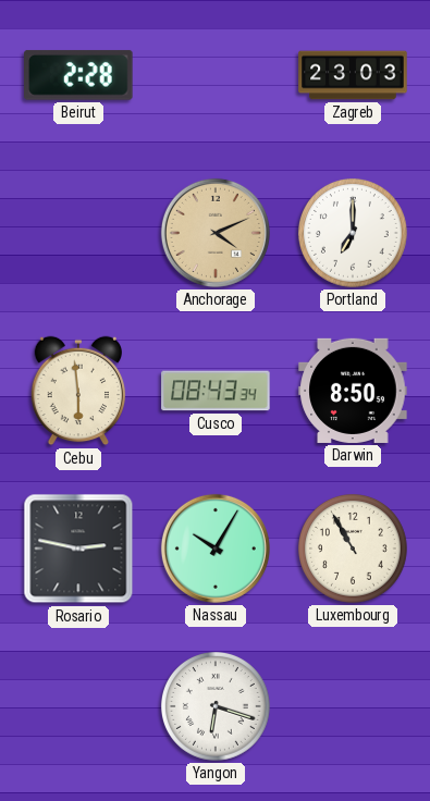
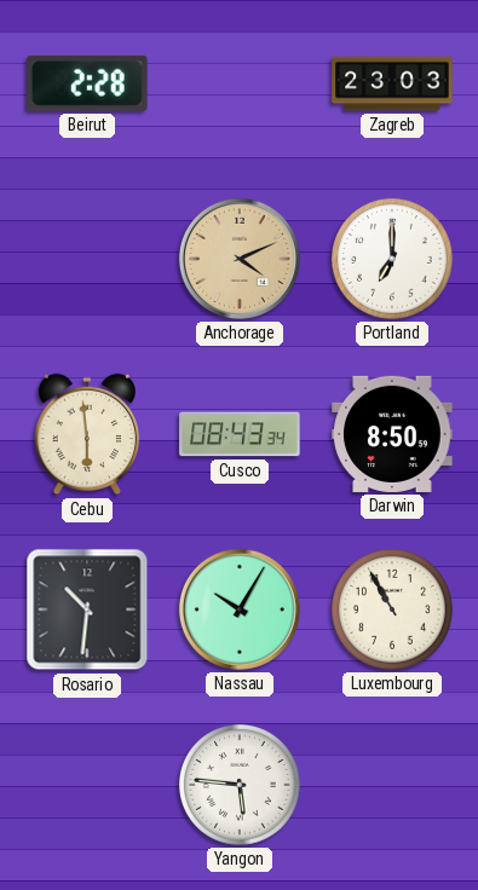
Rosario: 2:47 -> 10:31 (87, 609)
Yangon: 6:18 -> 5:46 (240, 785)
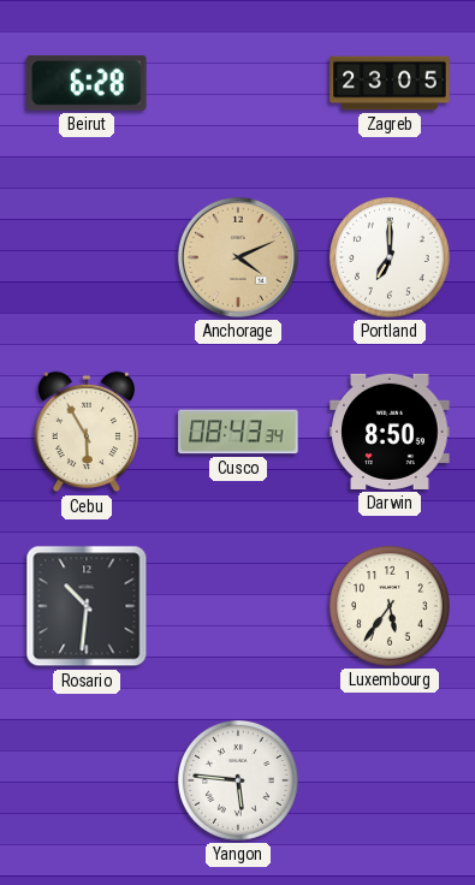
Beirut: 2:28 -> 6:28 (87, 83)
Zagreb: 23:03 -> 23:05 (390, 83)
Cebu: 5:59 -> 5:55 (87, 432)
Nassau: 10:05 -> none (240, 609)
Luxembourg: 10:55 -> 5:36 (390, 606)
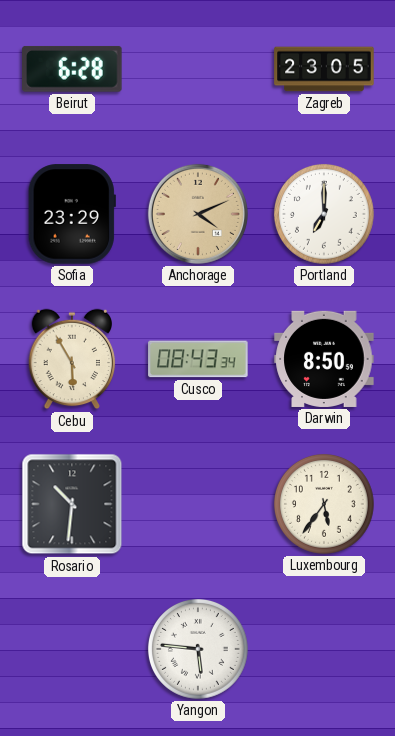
Sofia: none -> 23:29 (72, 214)
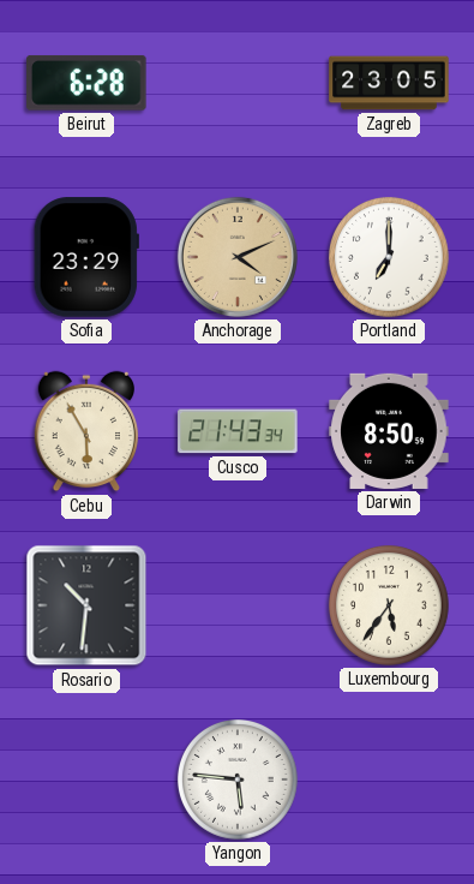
Cusco: 08:43 -> 21:43 (238, 431)
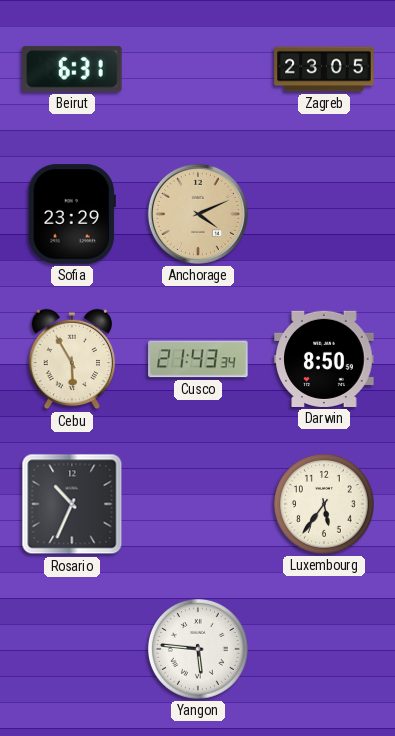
Beirut: 6:28 -> 6:31 (72, 69)
Portland: 7:00 -> none (389, 257)
Rosario: 10:31 -> 10:34 (72, 504)
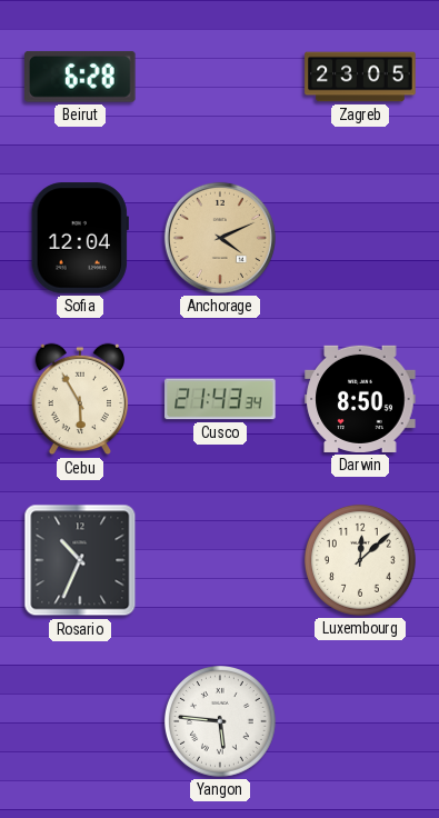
Beirut: 6:31 -> 6:28 (80, 77)
Sofia: 23:29 -> 12:04 (80, 238)
Luxembourg: 5:36 -> 12:08 (360, 560)
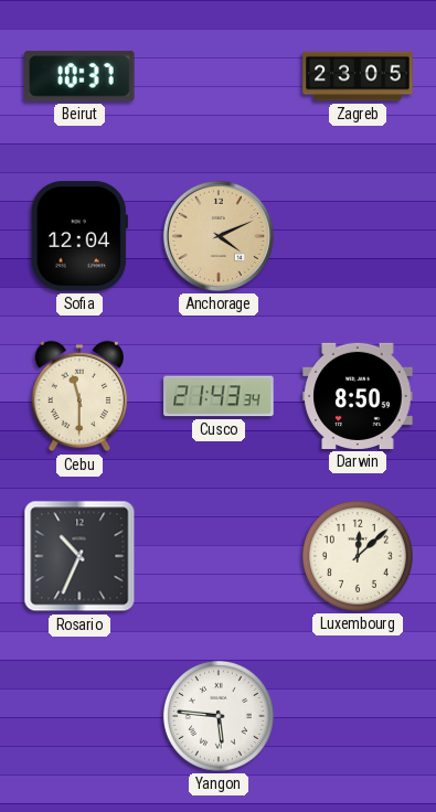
Beirut: 6:28 -> 10:37 (79, 76)
Cebu: 5:55 -> 11:30 (79, 396)
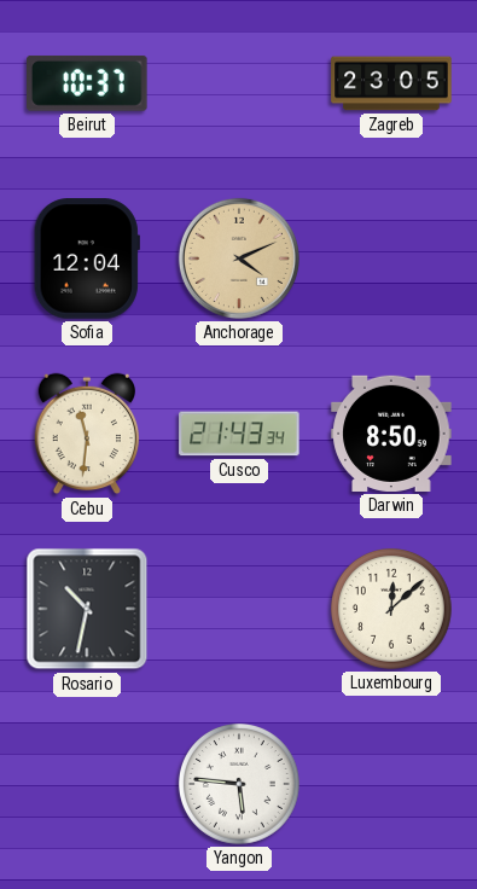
Cebu: 11:30 -> 11:31 (87, 434)
Rosario: 10:34 -> 10:32 (87, 609)
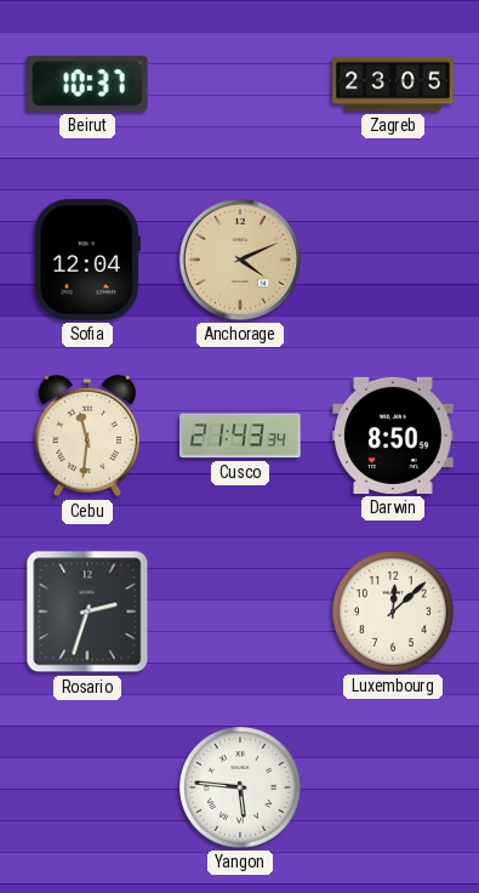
Rosario: 10:32 -> 2:33 (87, 612)
